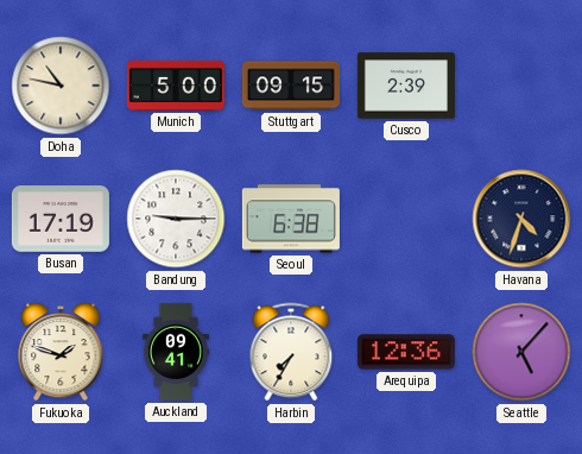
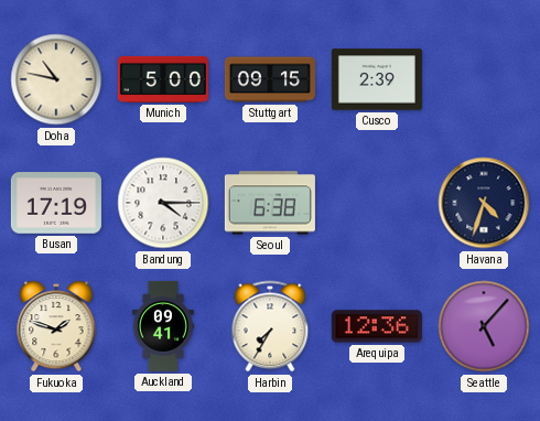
Bandung: 9:15 -> 4:15 (163, 203)
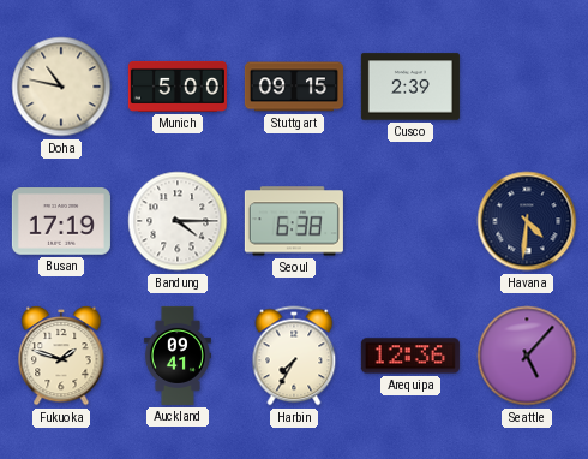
Havana: 4:33 -> 4:31 (527, 221)
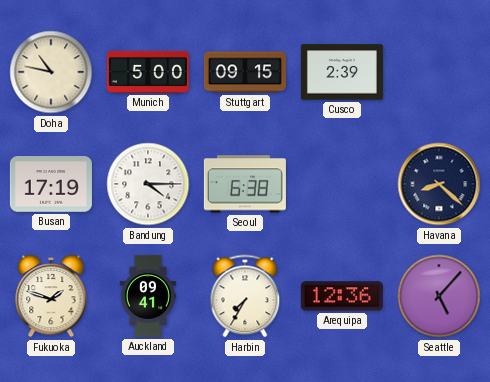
Havana: 4:31 -> 8:22 (439, 184)
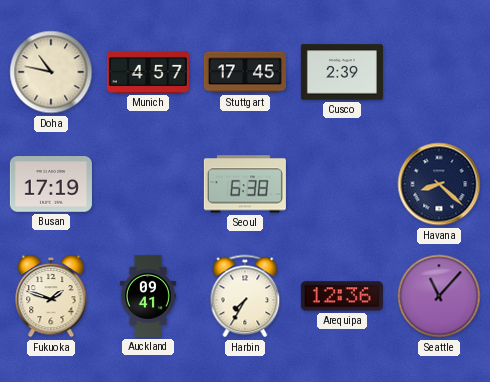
Munich: 5:00 -> 4:57 (148, 72)
Stuttgart: 09:15 -> 17:45 (245, 72)
Bandung: 4:15 -> none (148, 184)
Seattle: 5:07 -> 11:07 (439, 296)
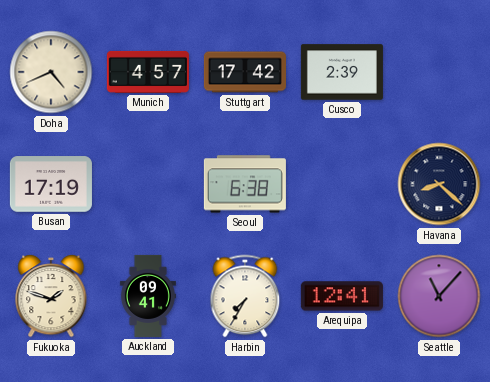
Doha: 10:47 -> 4:41 (51, 72)
Stuttgart: 17:45 -> 17:42 (245, 72)
Arequipa: 12:36 -> 12:41 (342, 296)
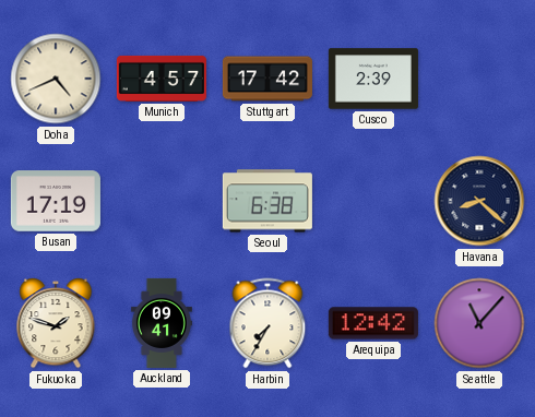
Arequipa: 12:41 -> 12:42 (373, 323)
